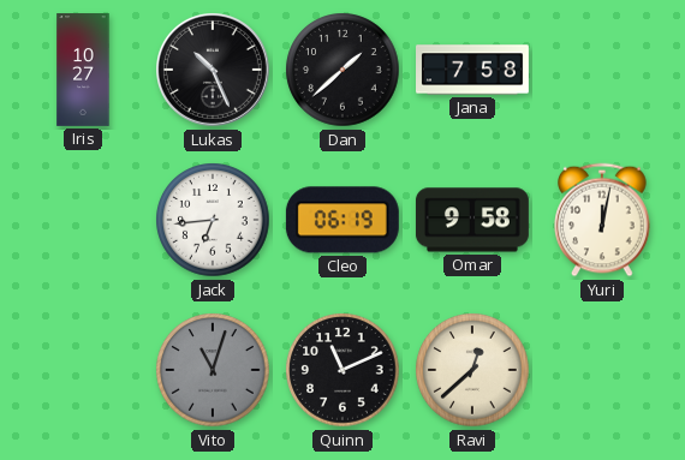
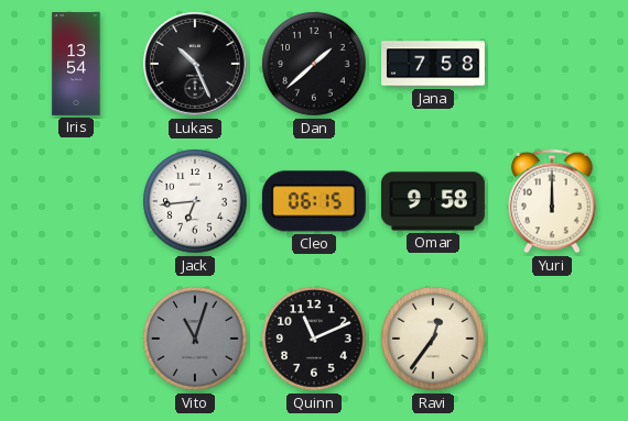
Iris: 10:27 -> 13:54 (76, 65)
Cleo: 06:19 -> 06:15 (314, 201)
Yuri: 12:02 -> 12:00 (552, 201)
Ravi: 12:38 -> 12:36 (433, 339)
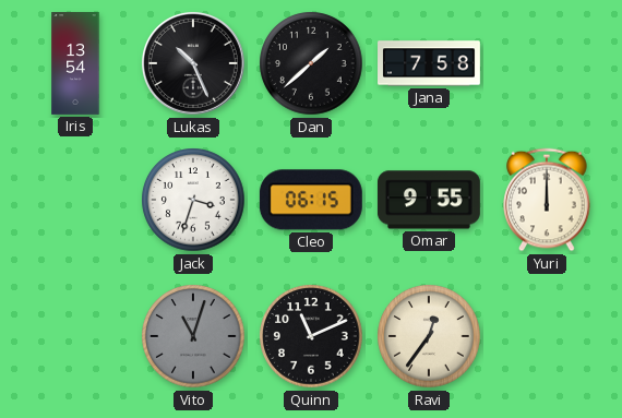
Jack: 6:44 -> 3:33 (193, 200)
Omar: 9:58 -> 9:55 (429, 200)
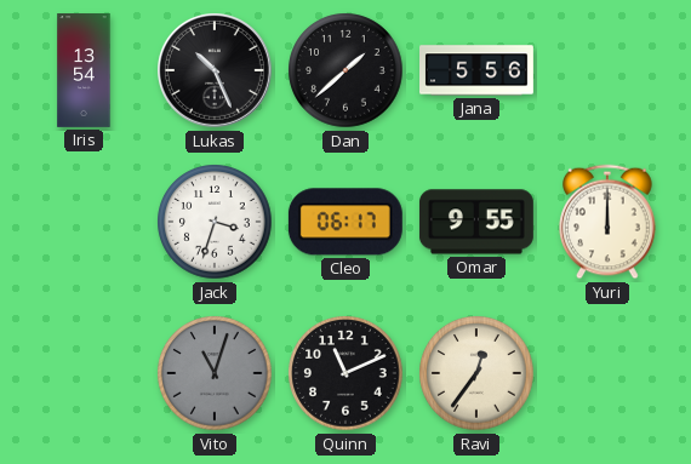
Jana: 7:58 -> 5:56 (478, 70)
Cleo: 06:15 -> 06:17 (345, 222)
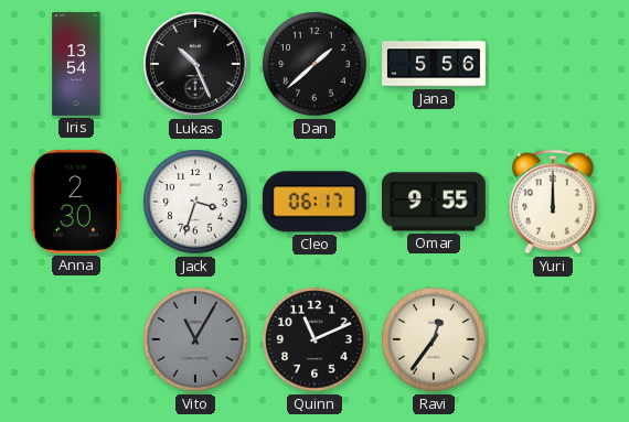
Anna: none -> 2:30 (75, 202)
Vito: 11:03 -> 11:05 (195, 339)
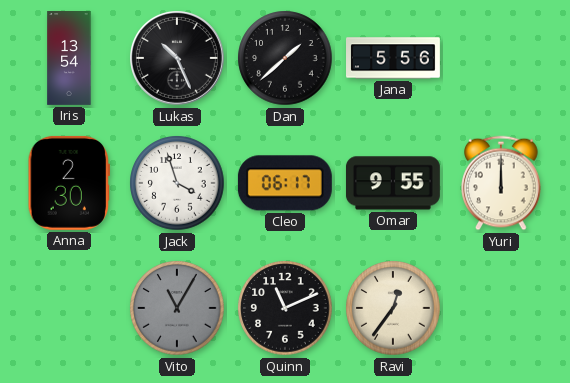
Jack: 3:33 -> 3:57 (177, 183)
